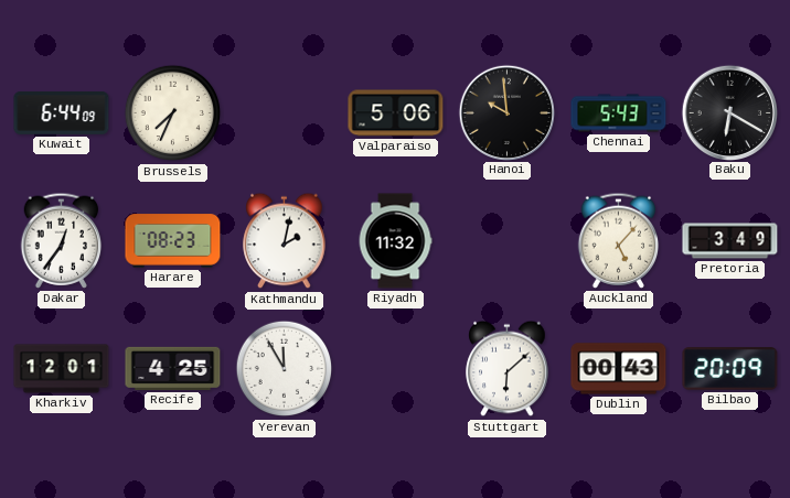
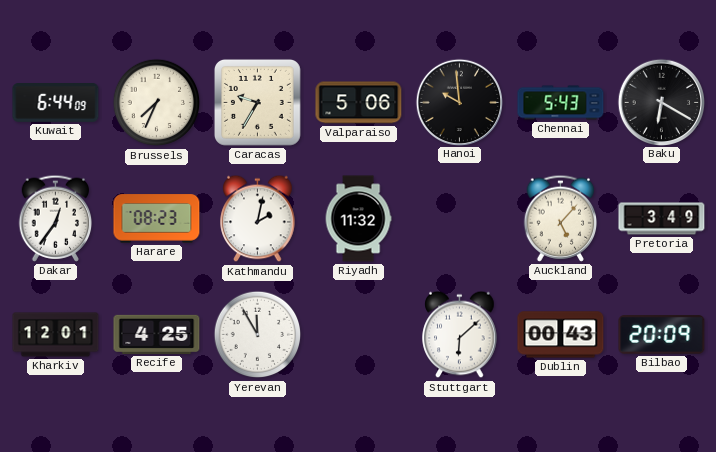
Caracas: none -> 9:35 (257, 102)
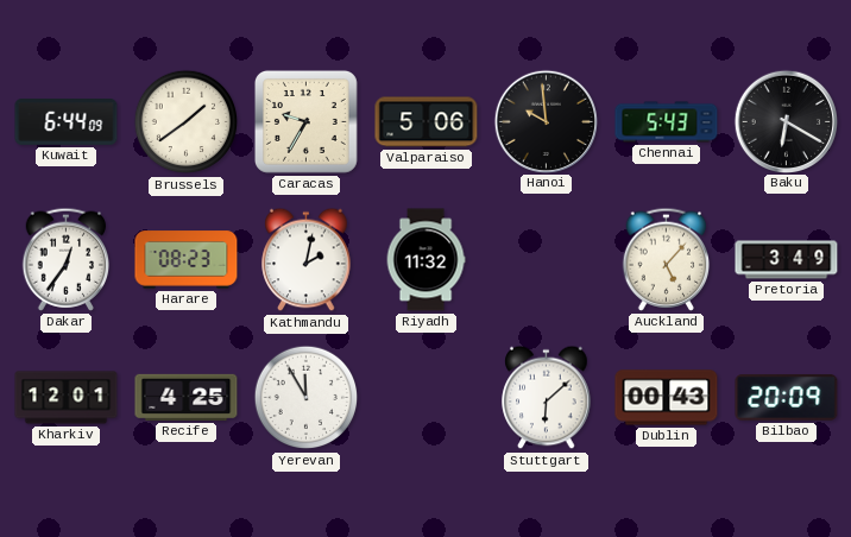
Brussels: 7:34 -> 1:39 (187, 122)
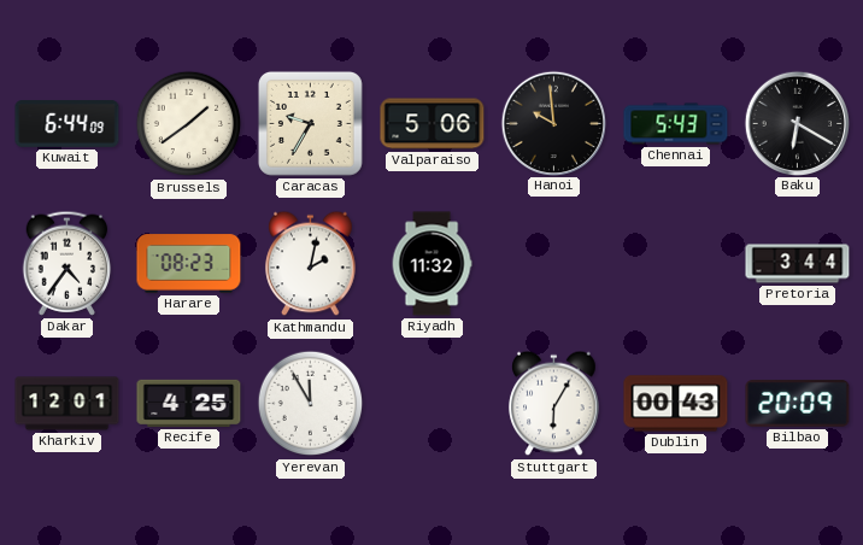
Dakar: 12:36 -> 4:36 (67, 263)
Auckland: 5:07 -> none (667, 259)
Pretoria: 3:49 -> 3:44 (798, 264)
Stuttgart: 6:08 -> 6:05 (554, 404)
